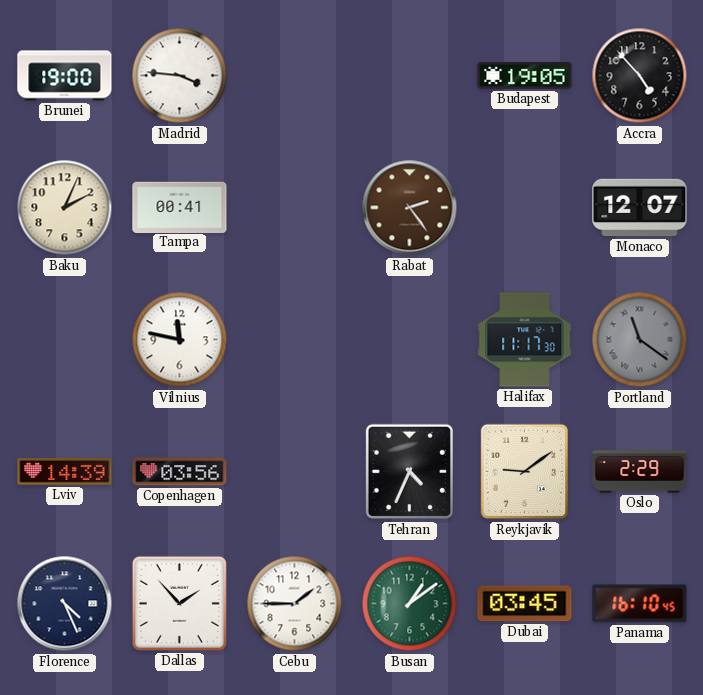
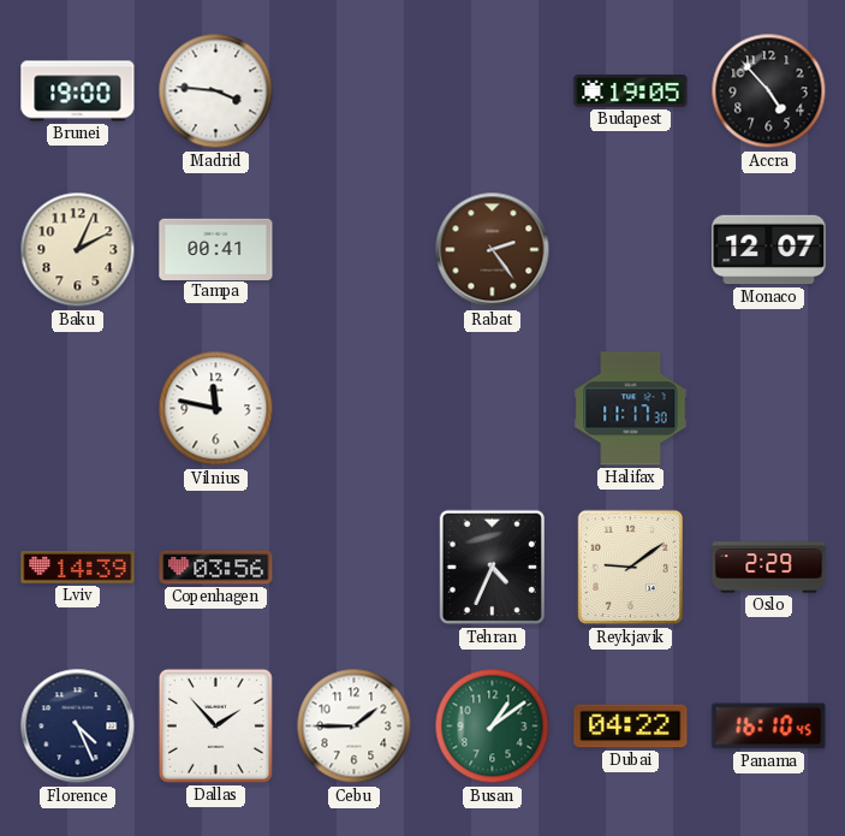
Portland: 11:21 -> none (640, 340)
Dubai: 03:45 -> 04:22 (631, 727)
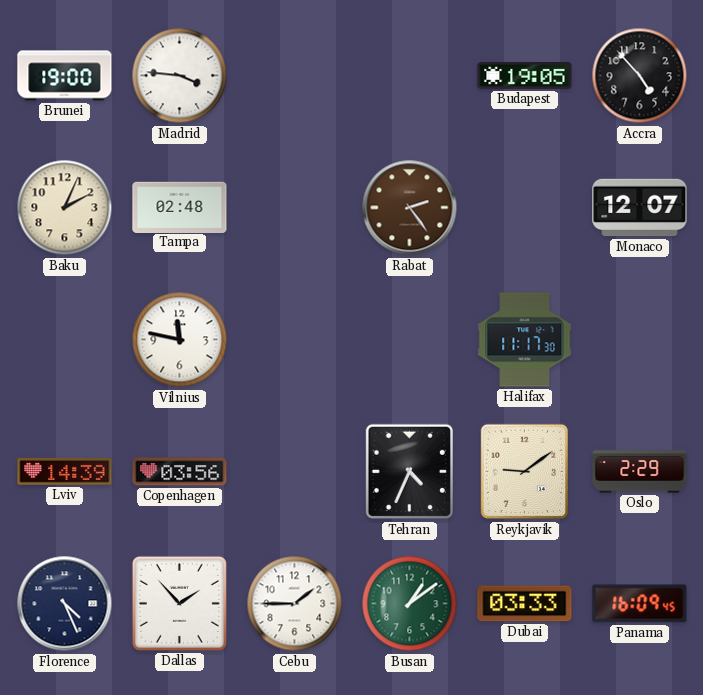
Tampa: 00:41 -> 02:48 (180, 207)
Dubai: 04:22 -> 03:33 (525, 604)
Panama: 16:10 -> 16:09 (640, 604)
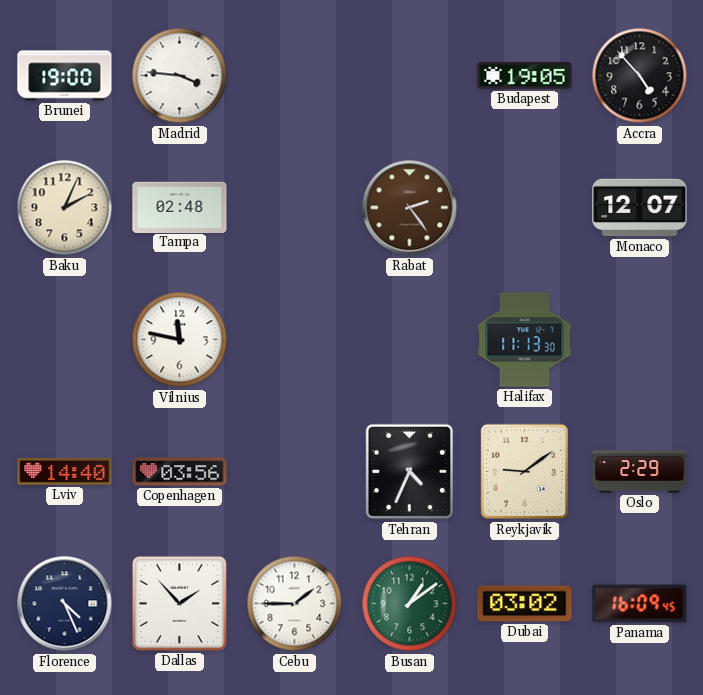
Halifax: 11:17 -> 11:13 (525, 340)
Lviv: 14:39 -> 14:40 (65, 472)
Dubai: 03:33 -> 03:02 (525, 604)
